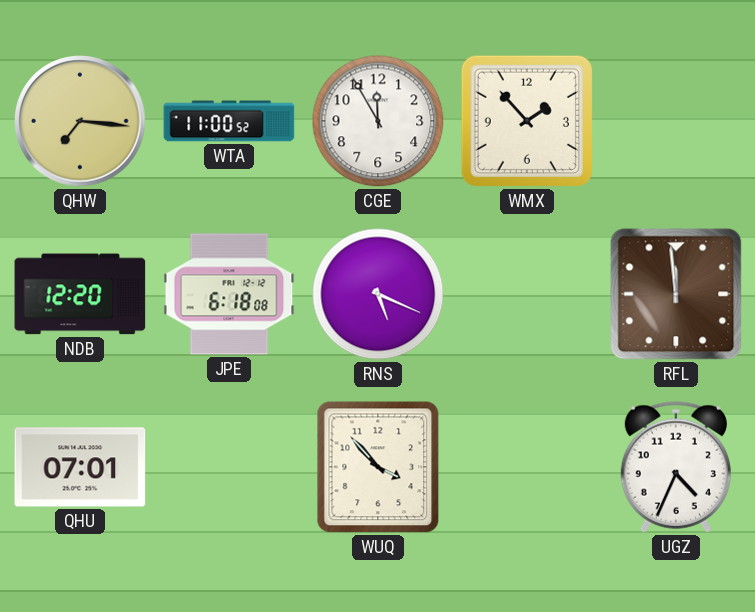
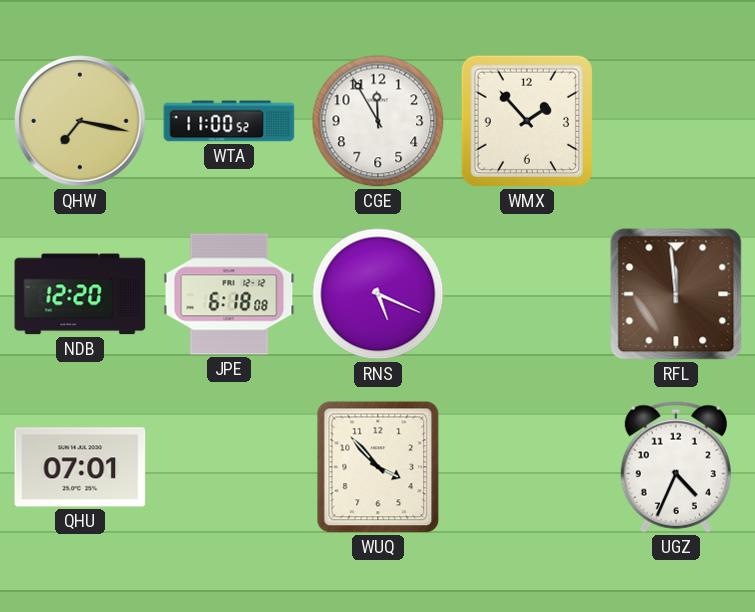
QHW: 7:16 -> 7:17 (80, 121)
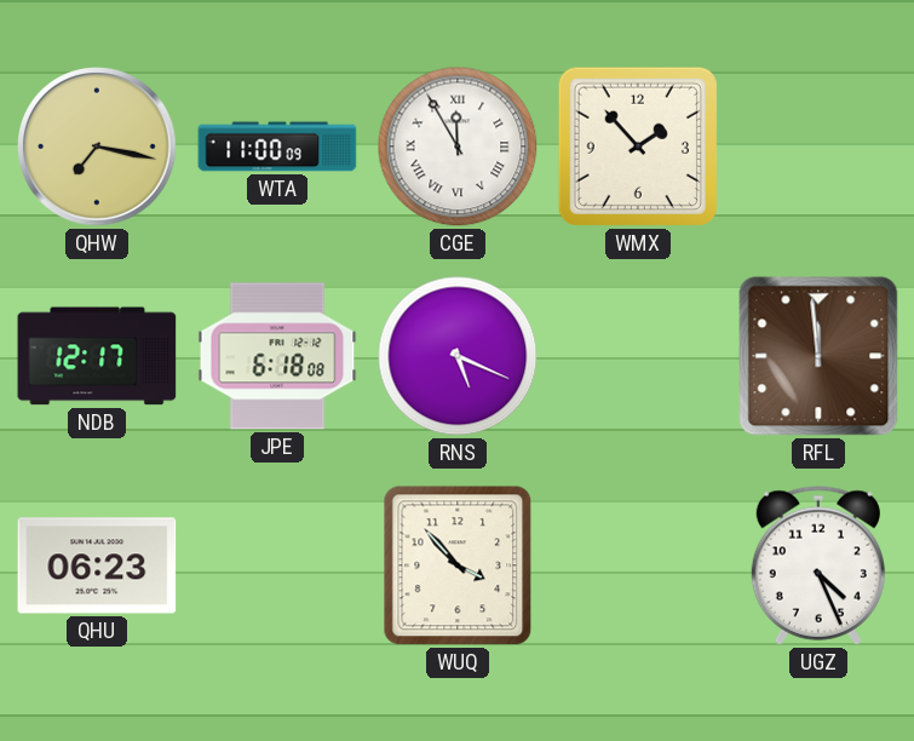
WTA: 11:00:52 -> 11:00:09 (277, 147)
CGE numerals: Arabic -> Roman (458, 147)
NDB: 12:20 -> 12:17 (97, 356)
QHU: 07:01 -> 06:23 (97, 565)
UGZ: 4:34 -> 4:26 (818, 565)
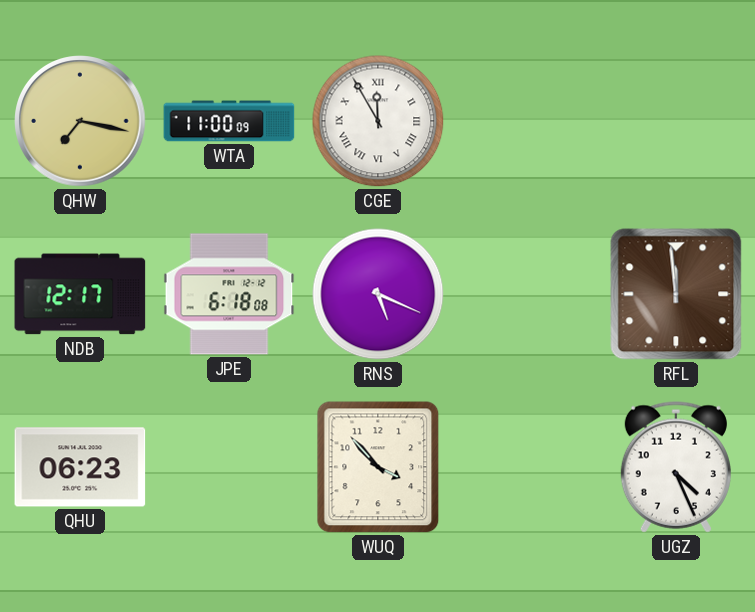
WMX: 1:53 -> none (638, 147)
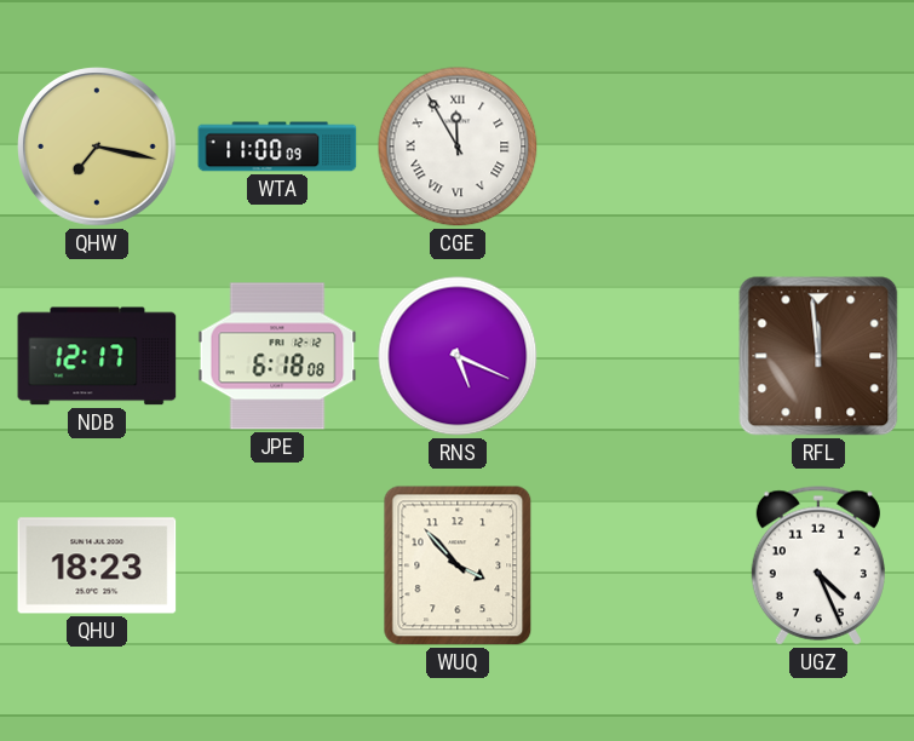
QHU: 06:23 -> 18:23 (97, 565)
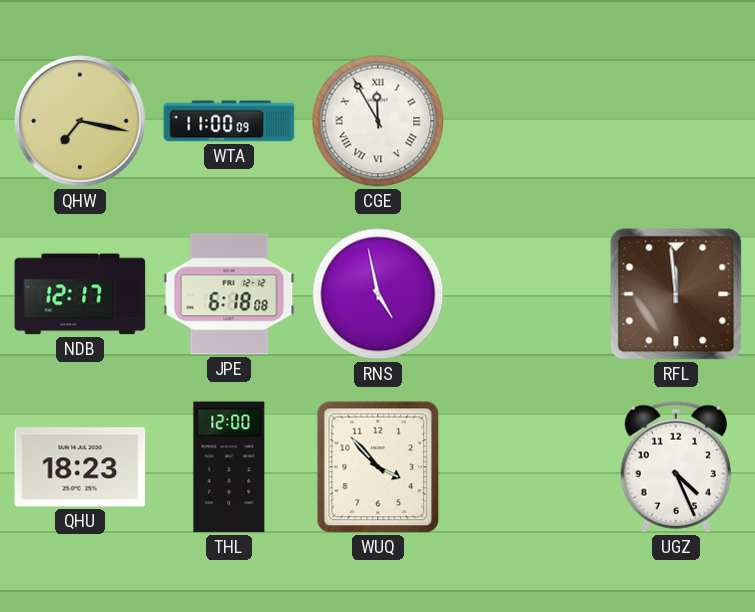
RNS: 5:19 -> 4:58 (378, 294)
THL: none -> 12:00 (229, 467)
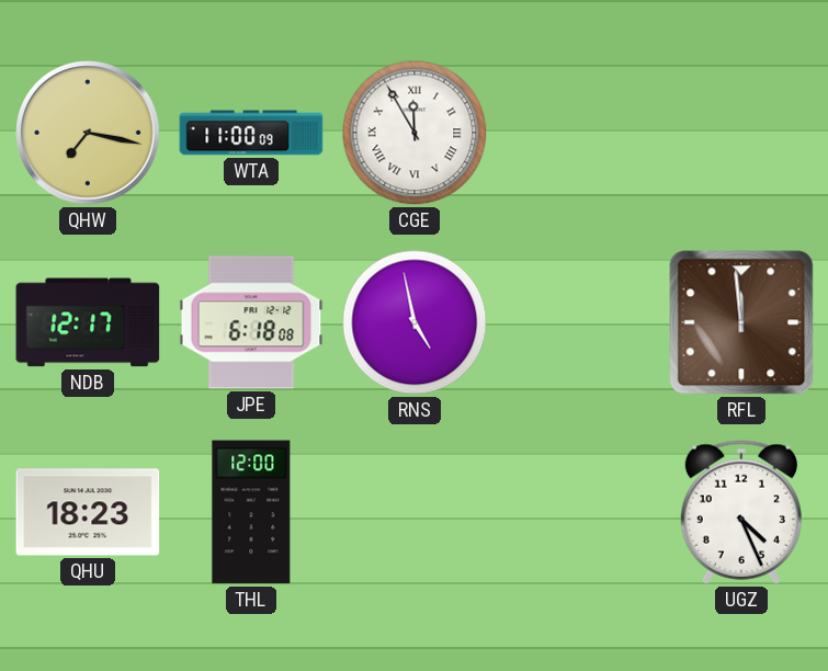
WUQ: 3:53 -> none (378, 467)
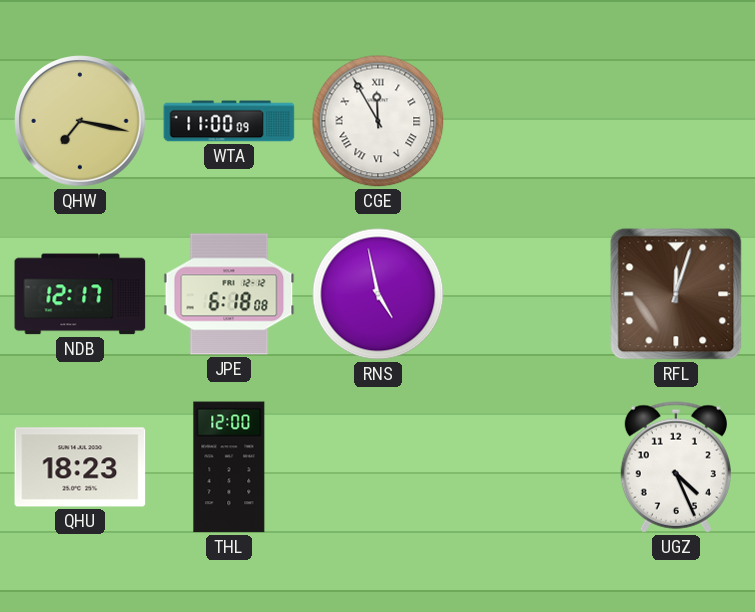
RFL: 11:59 -> 12:03 (676, 294)
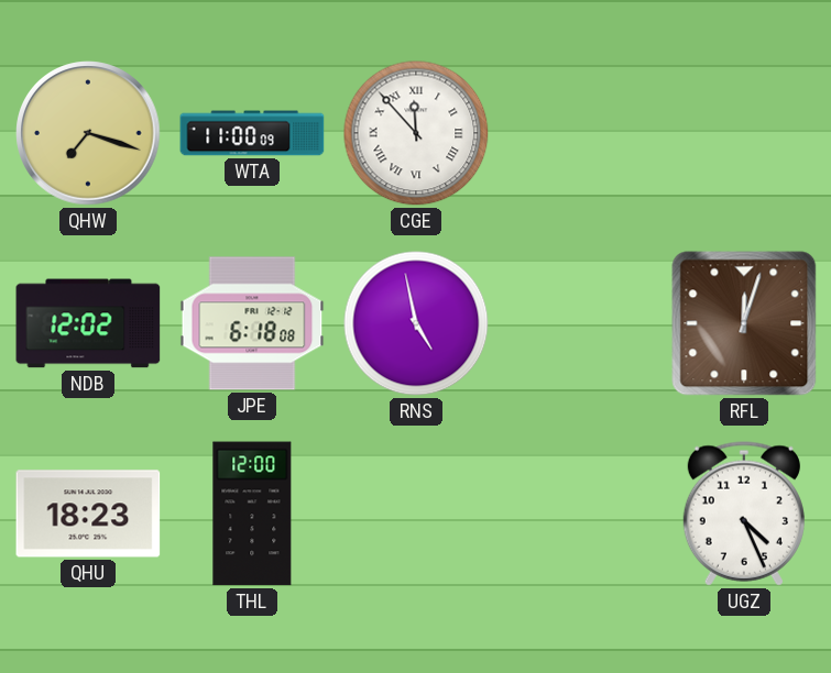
QHW: 7:17 -> 7:18 (88, 133)
CGE: 11:55 -> 11:53 (416, 133)
NDB: 12:17 -> 12:02 (88, 323)
